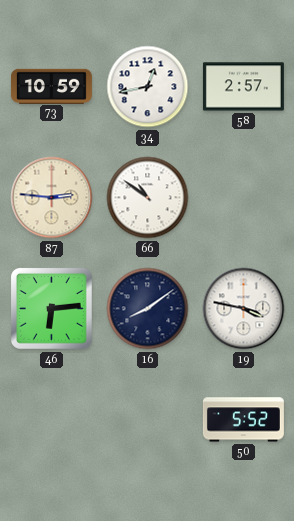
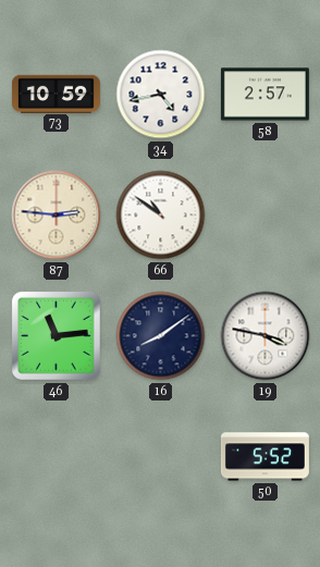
34: 12:43 -> 4:43 (161, 95)
46: 6:14 -> 11:14 (56, 335)
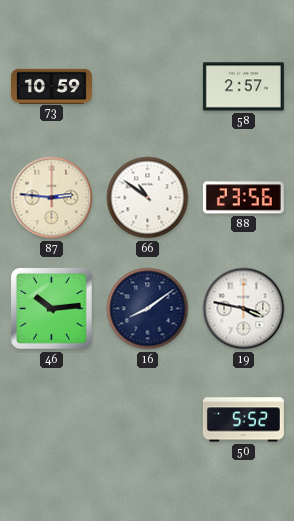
34: 4:43 -> none (161, 95)
88: none -> 23:56 (243, 198)
46: 11:14 -> 10:14 (51, 308)
